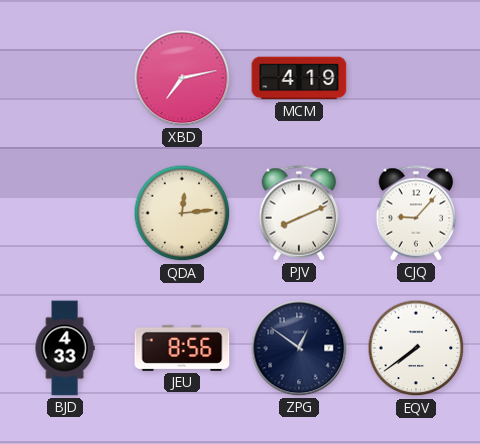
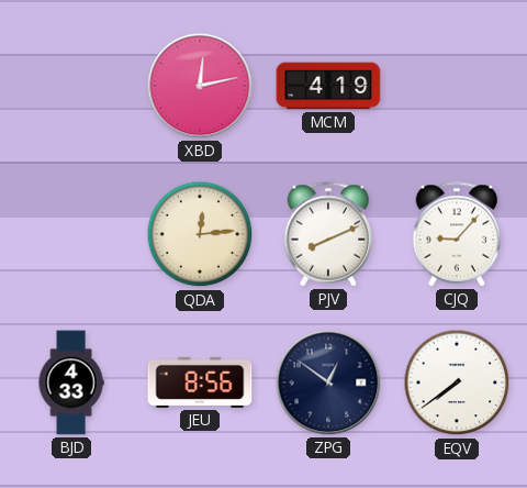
XBD: 7:13 -> 12:13 (200, 86)
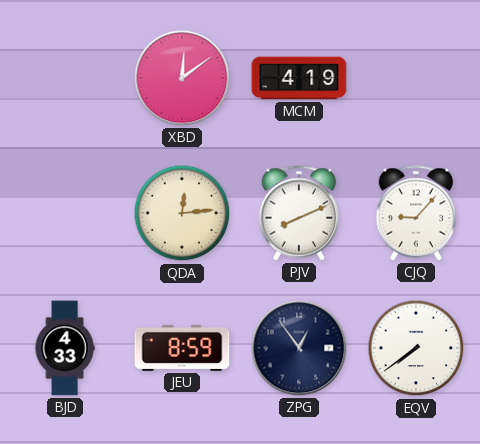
XBD: 12:13 -> 12:09 (182, 78)
JEU: 8:56 -> 8:59 (182, 348)
ZPG: 12:51 -> 12:54 (299, 348)
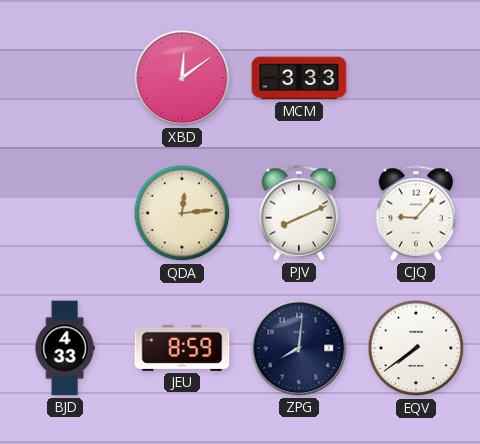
MCM: 4:19 -> 3:33 (299, 78)
ZPG: 12:54 -> 8:01 (299, 348)
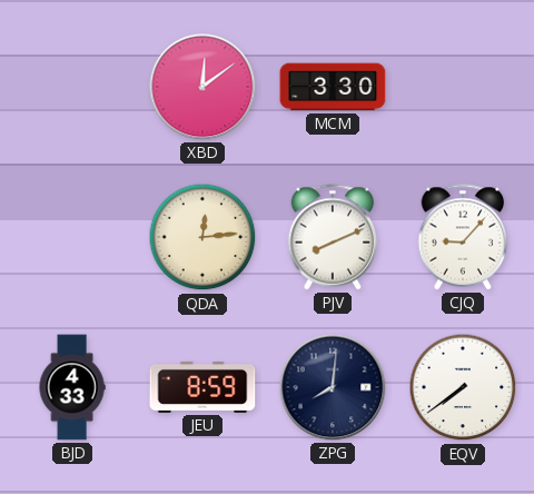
MCM: 3:33 -> 3:30 (333, 87)
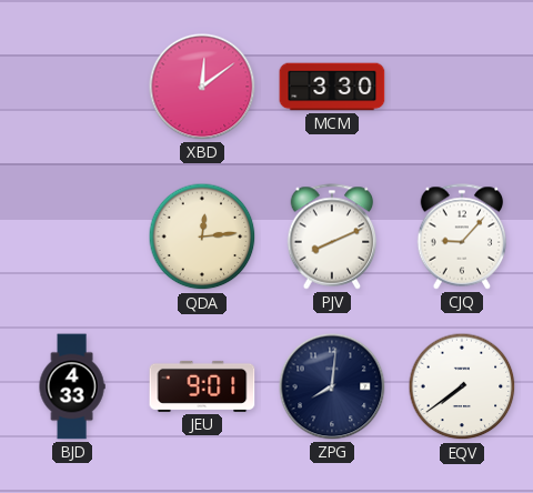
JEU: 8:59 -> 9:01 (202, 386)
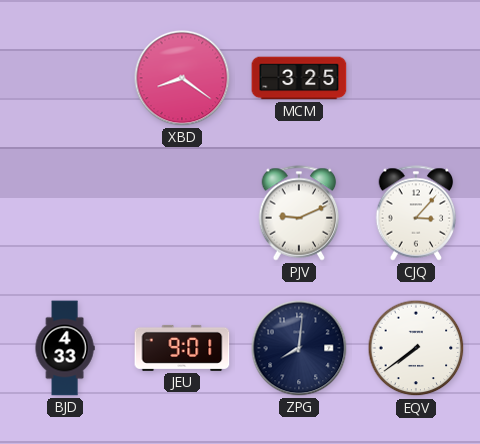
XBD: 12:09 -> 8:21 (182, 78)
MCM: 3:30 -> 3:25 (299, 78)
QDA: 12:14 -> none (202, 237)
PJV: 8:11 -> 9:11 (299, 213)
CJQ: 9:07 -> 3:07 (416, 213)
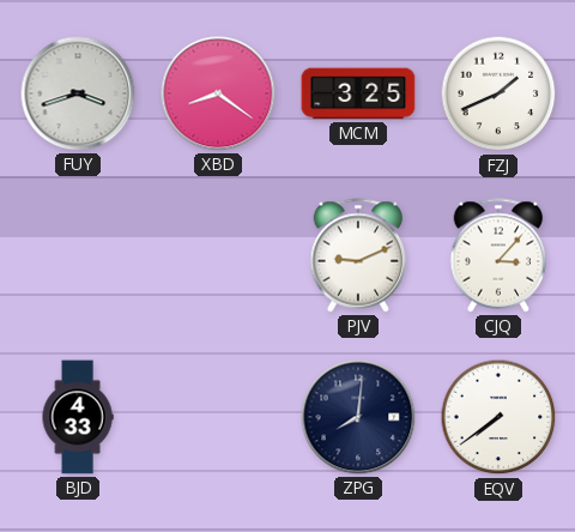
FUY: none -> 3:42 (78, 93)
FZJ: none -> 1:41 (498, 93)
JEU: 9:01 -> none (182, 348)
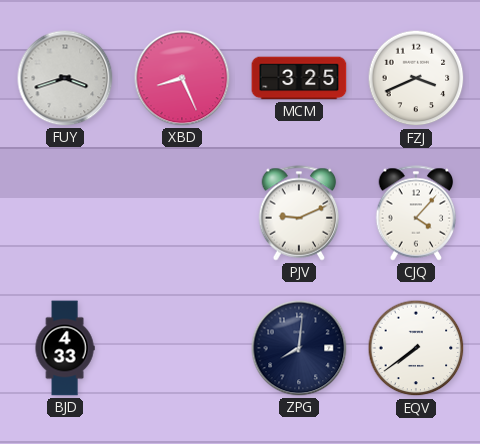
XBD: 8:21 -> 8:26 (182, 78)
FZJ: 1:41 -> 3:41 (416, 78)
CJQ: 3:07 -> 4:07 (416, 213)
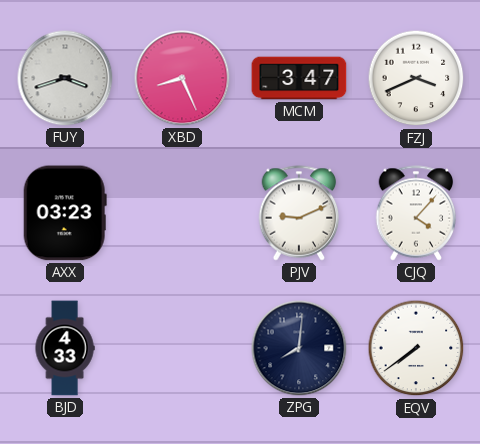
MCM: 3:25 -> 3:47 (299, 78)
AXX: none -> 03:23 (65, 213)
